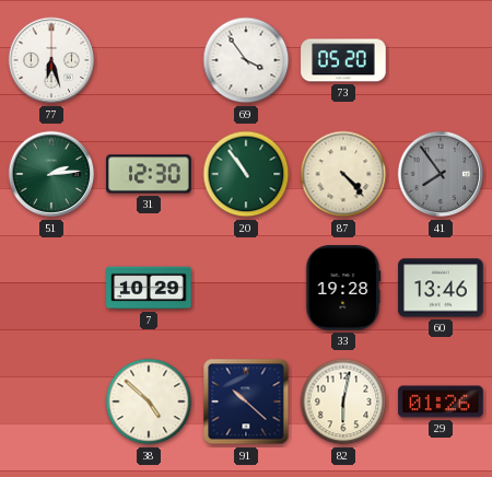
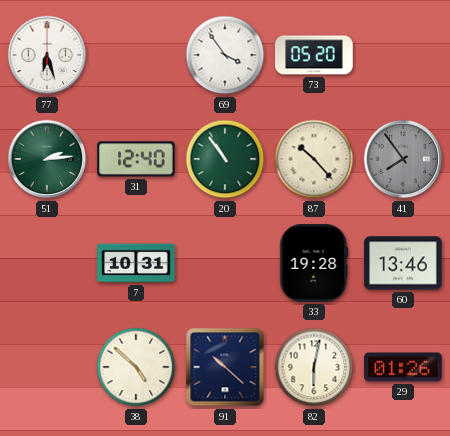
31: 12:30 -> 12:40 (136, 159)
87: 4:23 -> 10:23 (314, 159)
7: 10:29 -> 10:31 (136, 263)
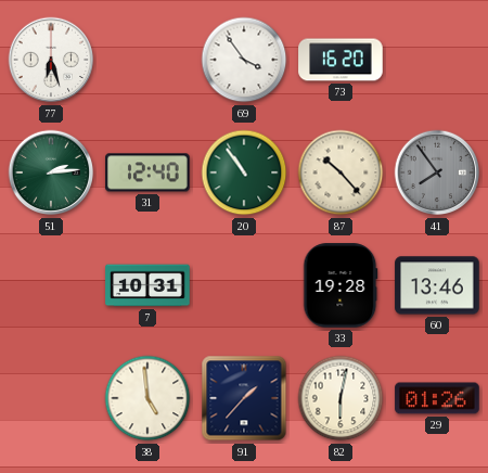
73: 05:20 -> 16:20 (341, 60)
38: 4:52 -> 4:59 (147, 398)
91: 10:22 -> 1:37 (244, 398)
